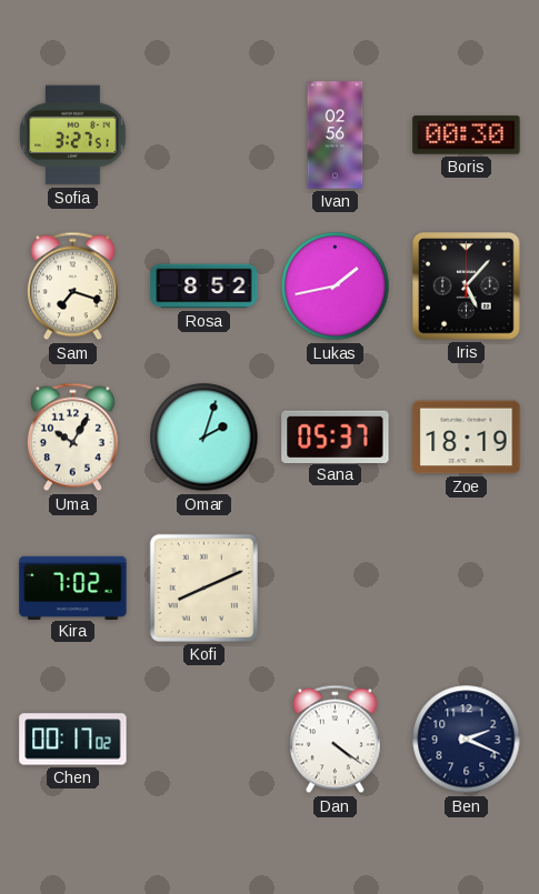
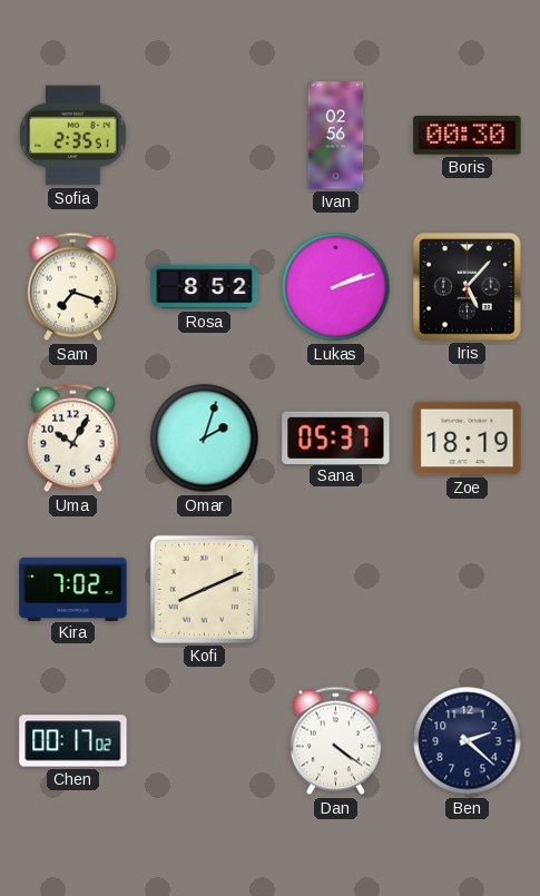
Sofia: 3:27 -> 2:35 (73, 136)
Lukas: 1:43 -> 2:12 (336, 287)
Ben: 2:19 -> 2:22 (468, 741)
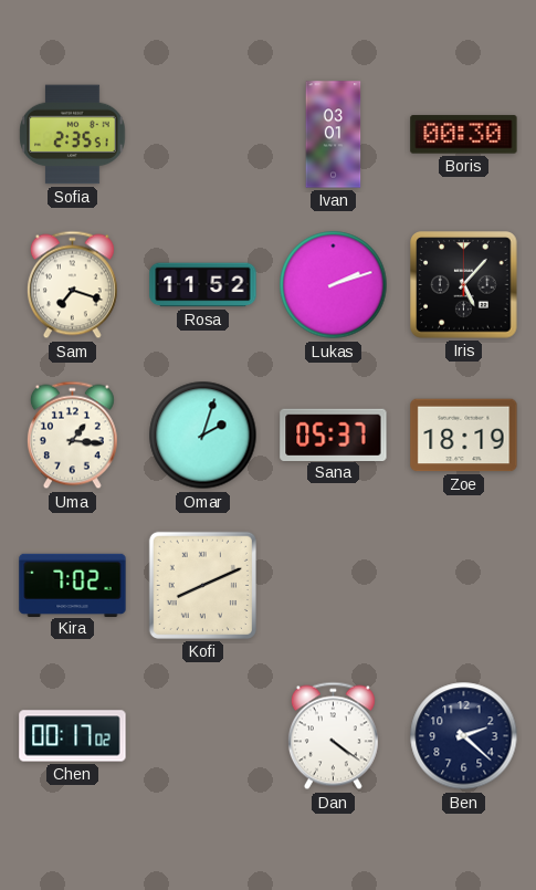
Ivan: 02:56 -> 03:01 (334, 135)
Rosa: 8:52 -> 11:52 (203, 285)
Uma: 10:05 -> 1:16 (72, 436)
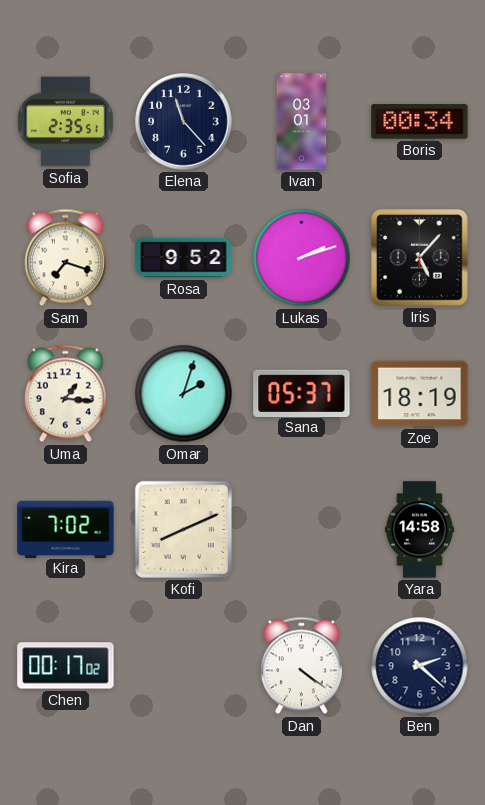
Elena: none -> 11:23 (184, 122)
Boris: 00:30 -> 00:34 (420, 122)
Rosa: 11:52 -> 9:52 (184, 258)
Yara: none -> 14:58 (419, 530)
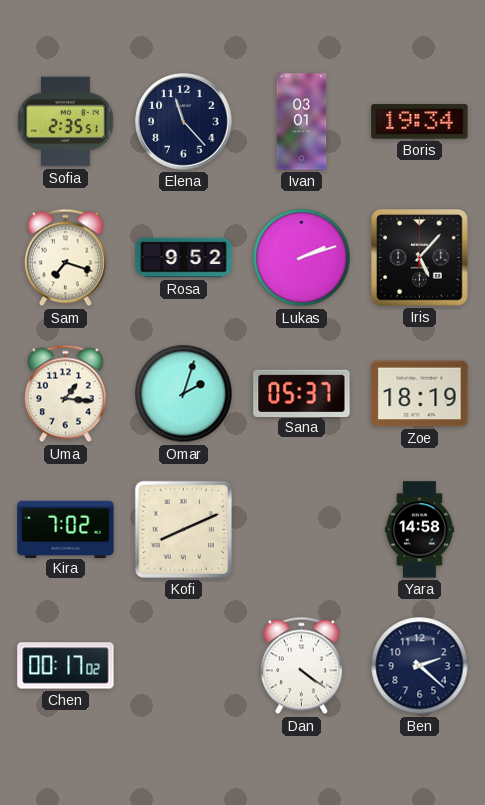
Boris: 00:34 -> 19:34 (420, 122)
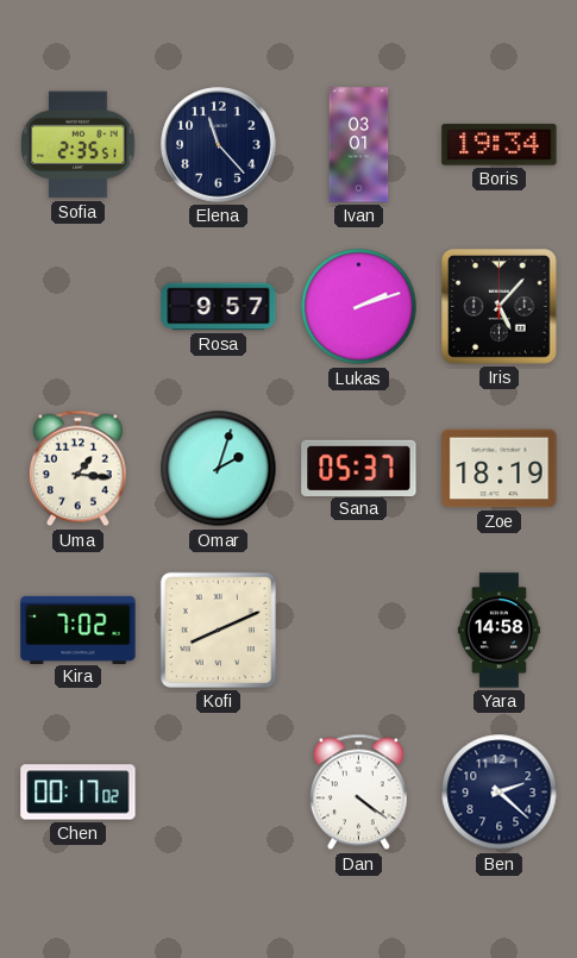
Sam: 7:18 -> none (65, 258)
Rosa: 9:52 -> 9:57 (219, 307)
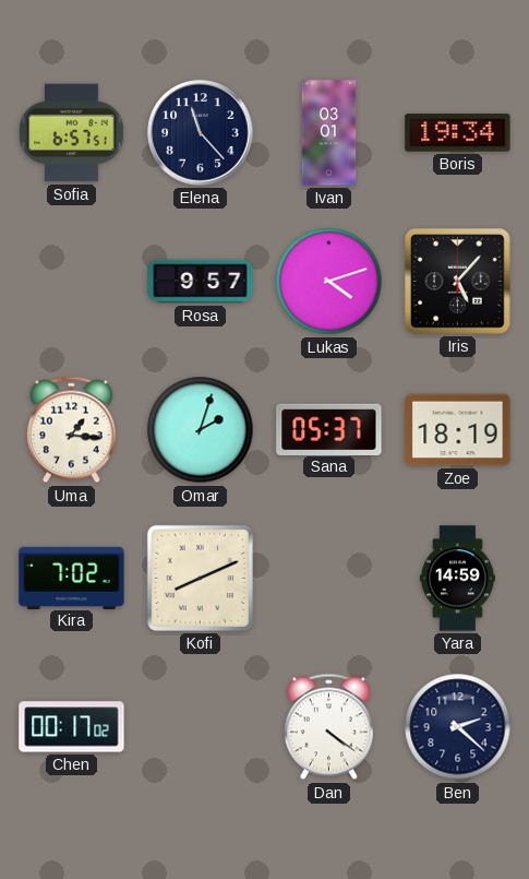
Sofia: 2:35 -> 6:57 (72, 133)
Lukas: 2:12 -> 4:12 (329, 282)
Yara: 14:58 -> 14:59 (457, 579)
